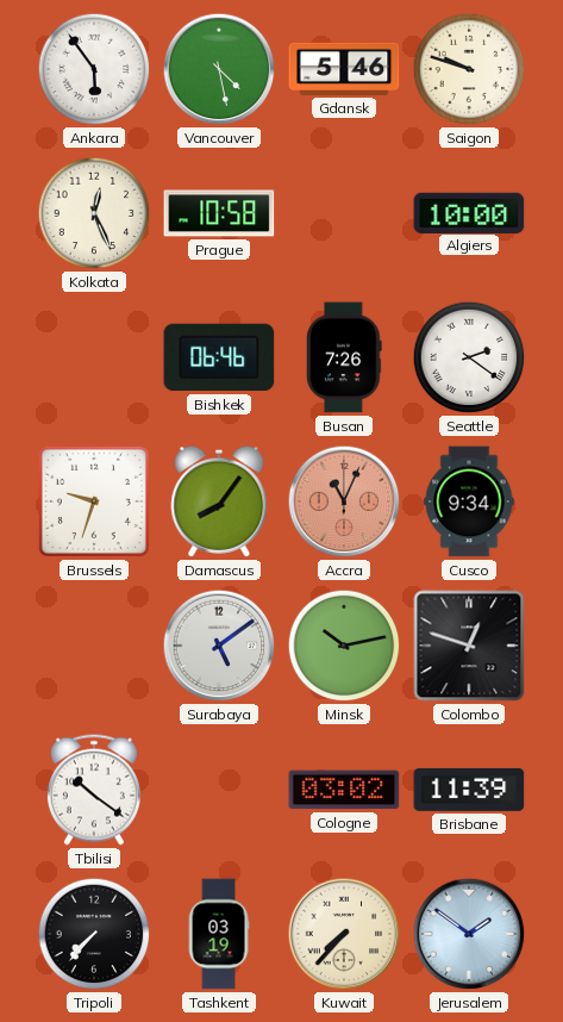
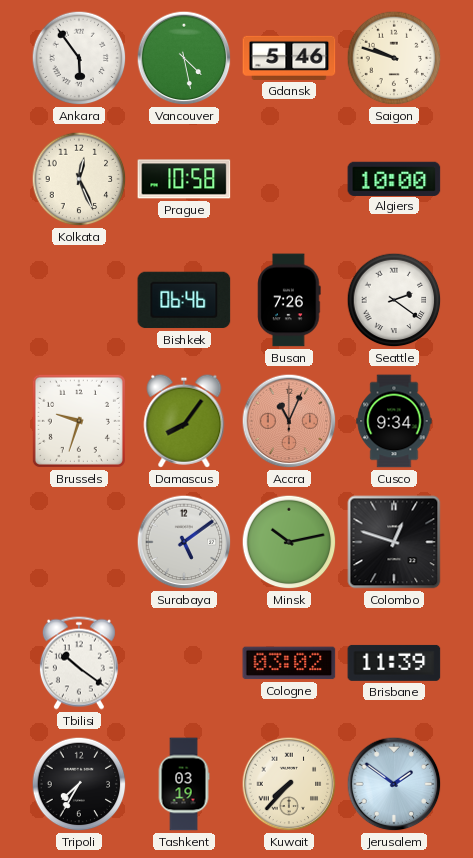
Tripoli: 7:37 -> 7:35 (79, 784)
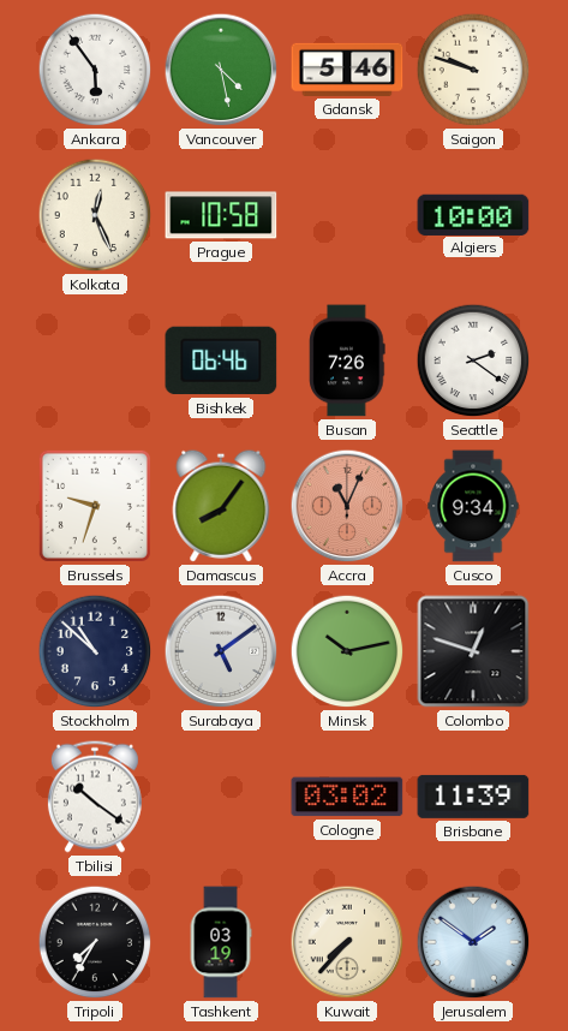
Stockholm: none -> 10:52 (95, 651)
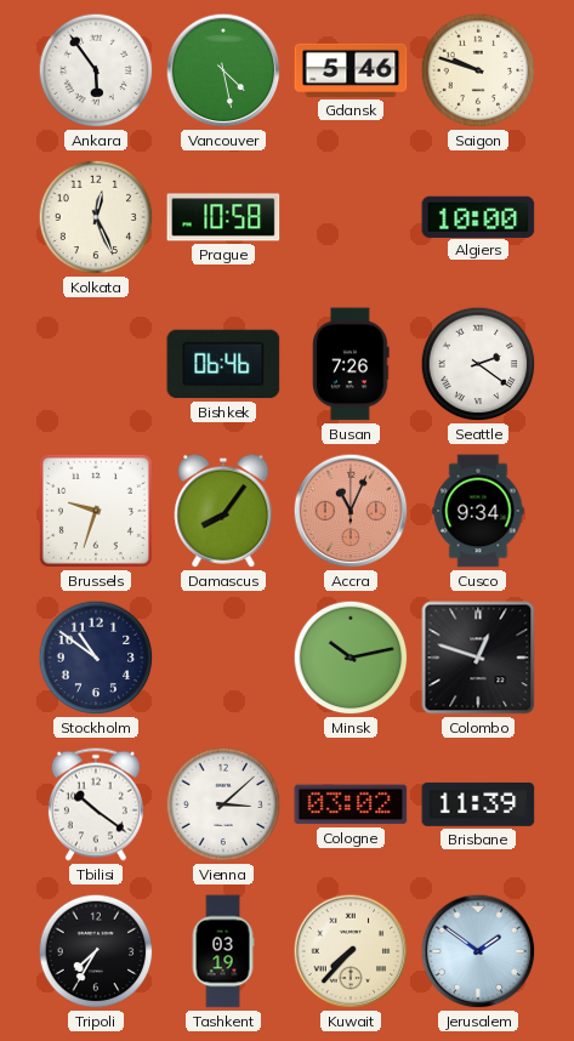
Stockholm: 10:52 -> 10:51 (96, 658)
Surabaya: 5:09 -> none (221, 651)
Vienna: none -> 3:08 (223, 804)
